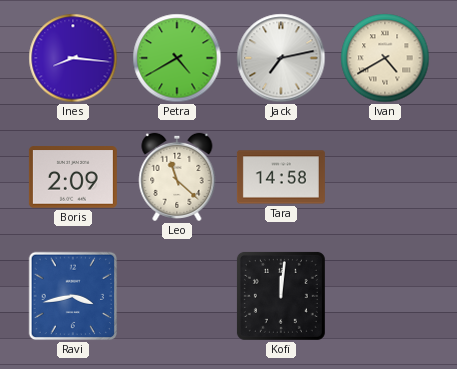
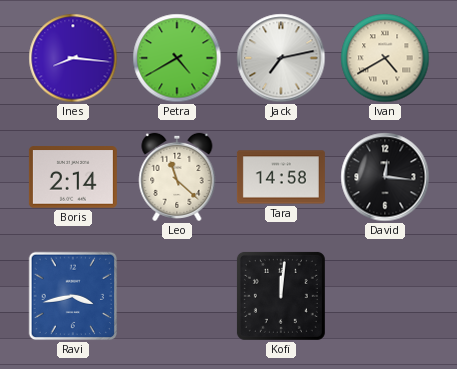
Boris: 2:09 -> 2:14 (73, 177)
David: none -> 12:16 (385, 177)
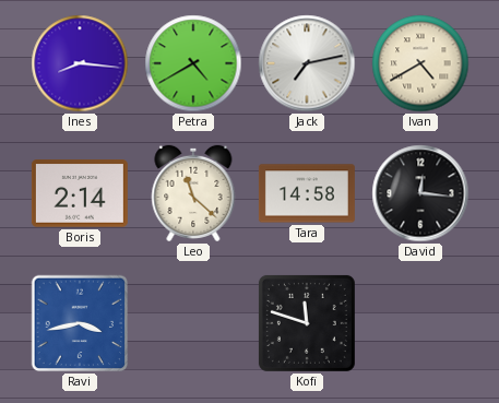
Kofi: 12:01 -> 11:48 (307, 323)
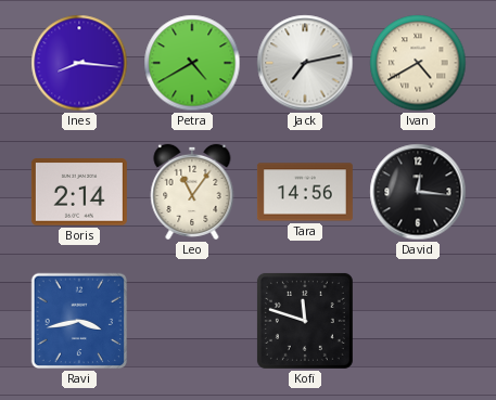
Leo: 11:22 -> 11:06 (192, 192)
Tara: 14:58 -> 14:56 (305, 192)
